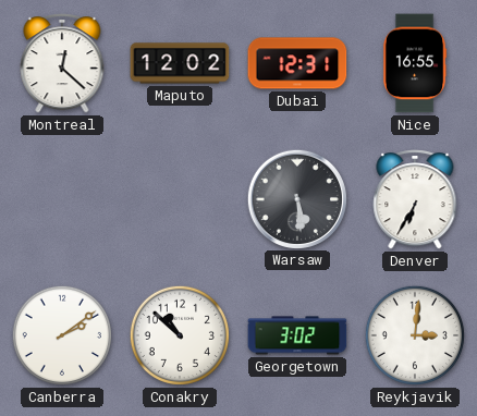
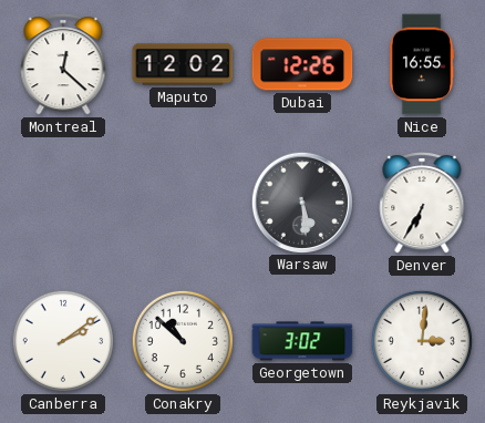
Dubai: 12:31 -> 12:26 (302, 64)
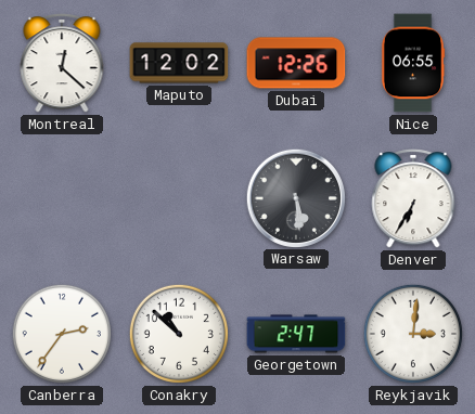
Nice: 16:55 -> 06:55 (413, 63)
Canberra: 2:09 -> 2:36 (62, 334)
Georgetown: 3:02 -> 2:47 (296, 334)
